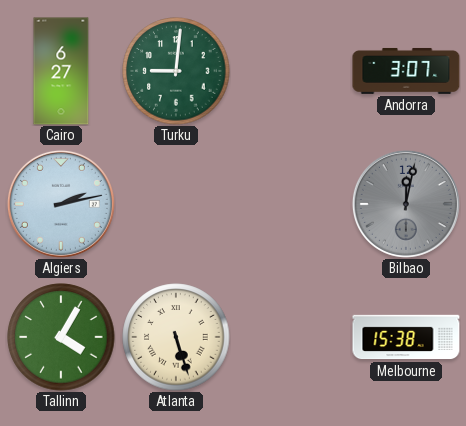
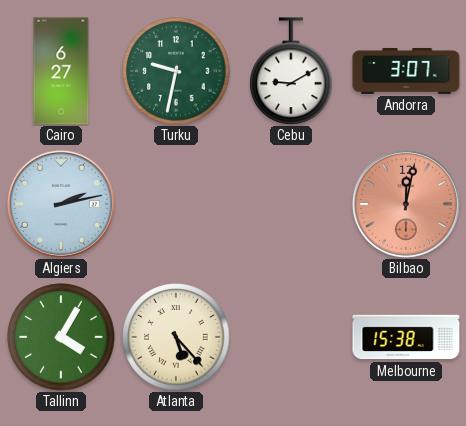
Turku: 9:01 -> 9:32 (176, 71)
Cebu: none -> 9:10 (291, 71)
Bilbao dial: grey -> salmon (406, 204)
Atlanta: 5:27 -> 5:23 (176, 337)
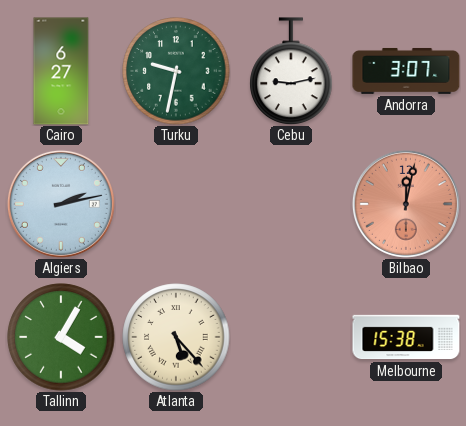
Cebu: 9:10 -> 9:13 (291, 71)
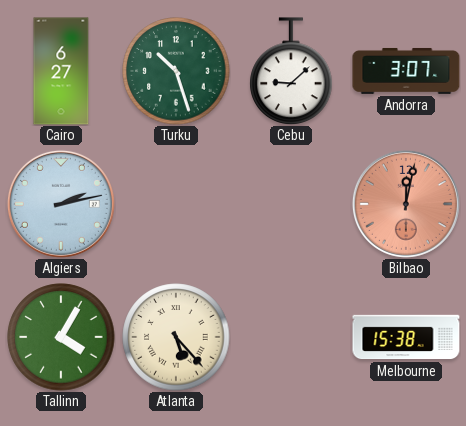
Turku: 9:32 -> 10:27 (176, 71)
Cebu: 9:13 -> 9:08 (291, 71)
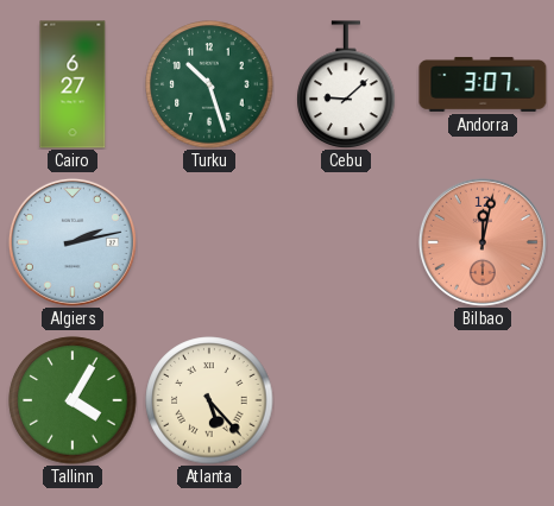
Melbourne: 15:38 -> none (406, 337)
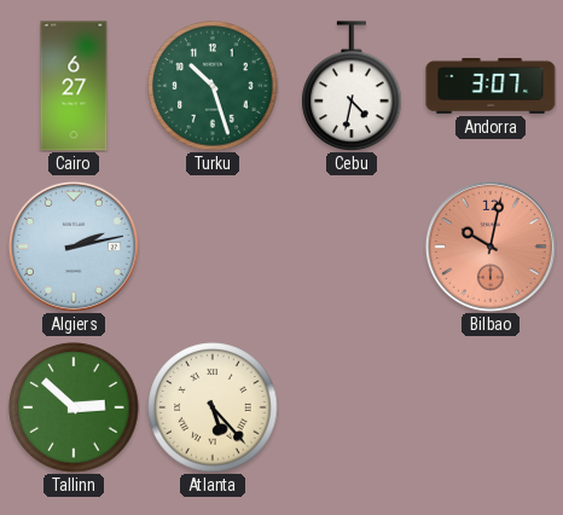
Cebu: 9:08 -> 4:32 (352, 86)
Bilbao: 12:02 -> 10:02 (491, 247)
Tallinn: 4:05 -> 2:52 (74, 407)
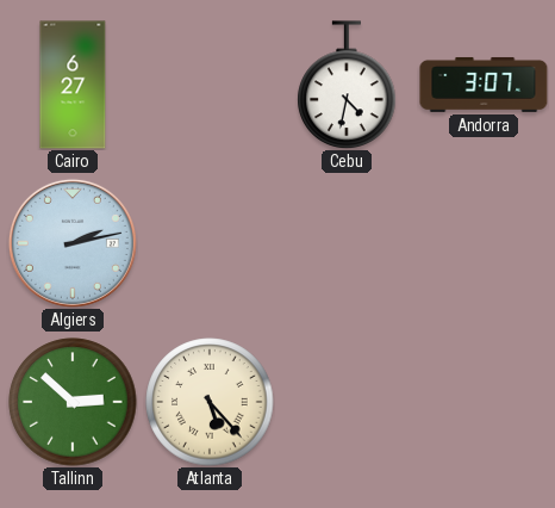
Turku: 10:27 -> none (213, 86)
Bilbao: 10:02 -> none (491, 247)
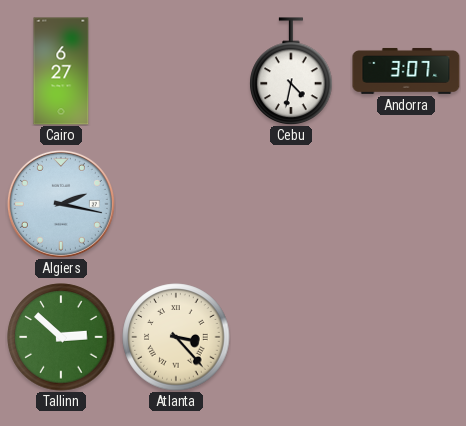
Algiers: 2:13 -> 2:17 (61, 204)
Atlanta: 5:23 -> 3:23 (176, 337)
